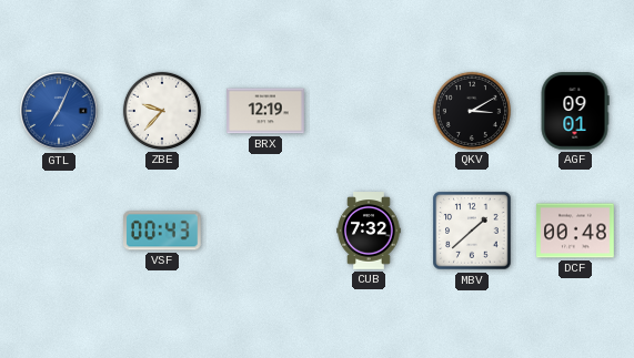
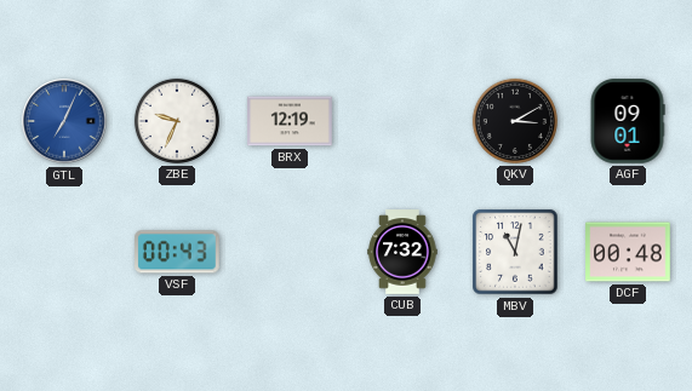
ZBE: 9:37 -> 9:34 (177, 121)
MBV: 1:38 -> 11:02 (515, 252)
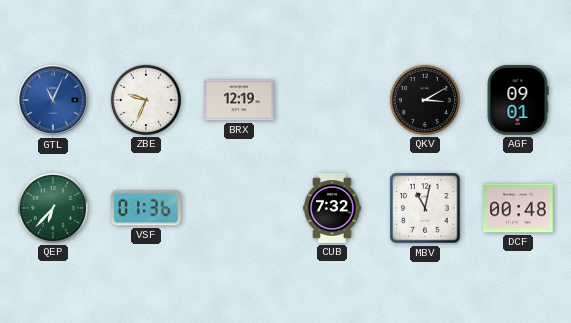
GTL: 7:04 -> 11:04 (53, 100)
QEP: none -> 6:37 (53, 208)
VSF: 00:43 -> 01:36 (147, 208)
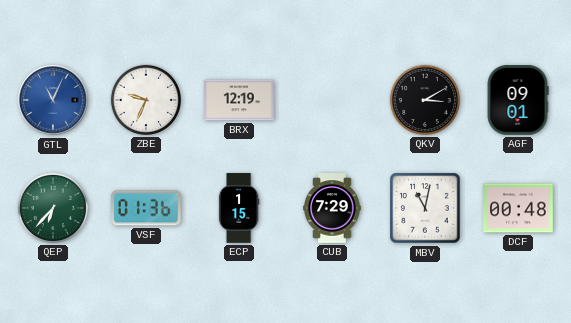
ECP: none -> 1:15 (239, 208)
CUB: 7:32 -> 7:29 (332, 208)
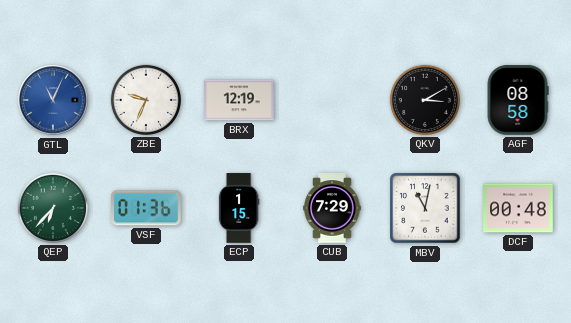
AGF: 09:01 -> 08:58 (518, 100)
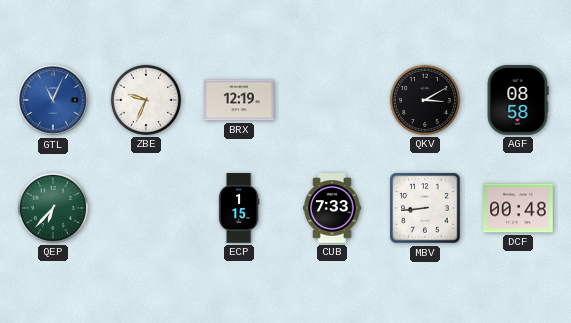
VSF: 01:36 -> none (147, 208)
CUB: 7:29 -> 7:33 (332, 208)
MBV: 11:02 -> 8:44 (425, 208)
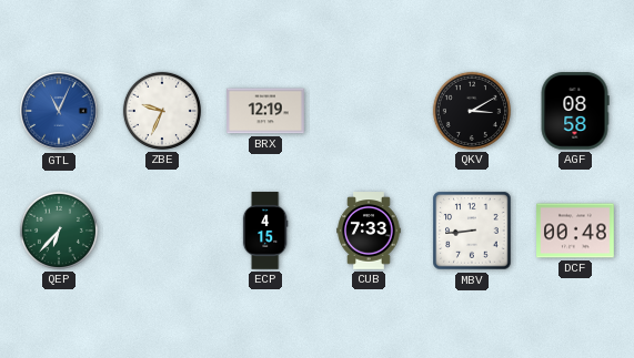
ECP: 1:15 -> 4:15 (265, 231)
